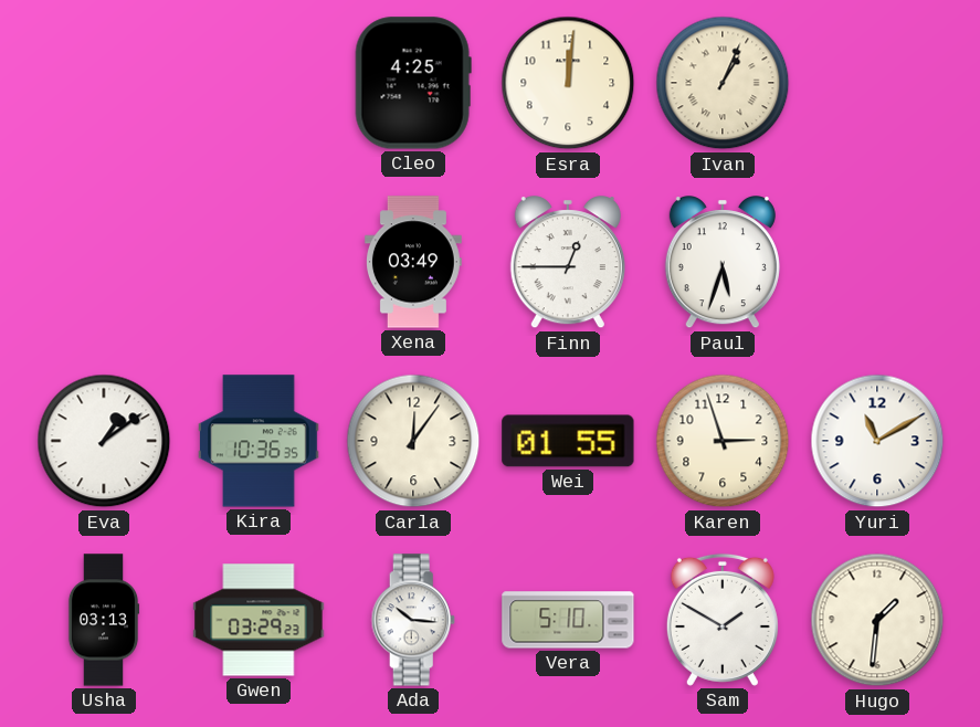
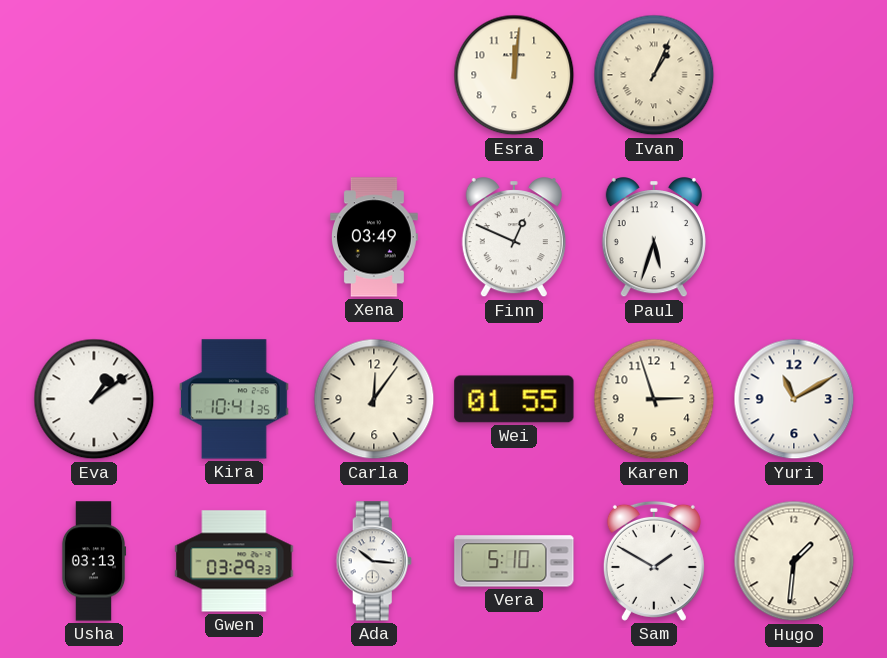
Cleo: 4:25 -> none (413, 83)
Finn: 12:45 -> 12:49 (514, 238)
Kira: 10:36 -> 10:41 (235, 399)
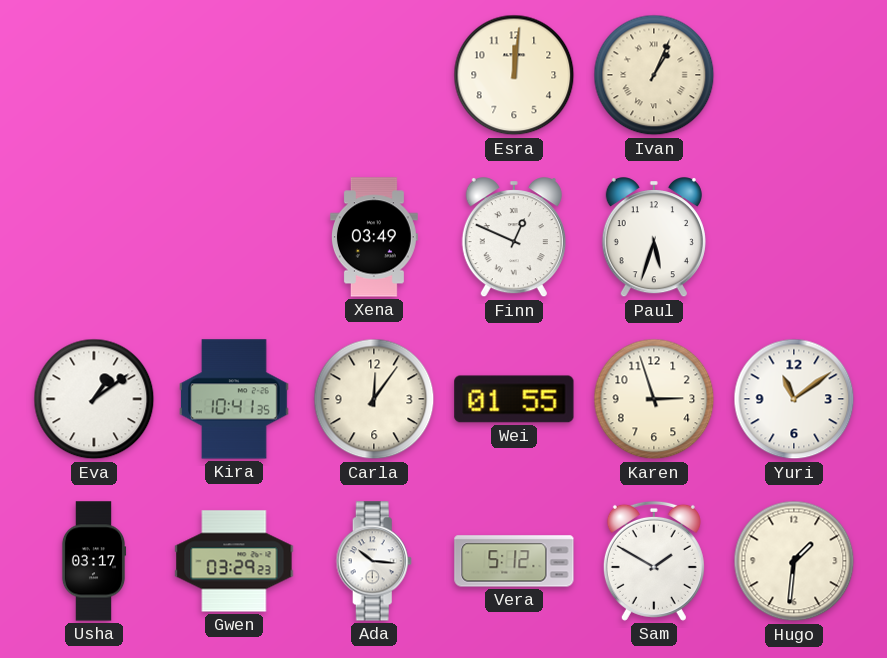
Yuri: 11:10 -> 11:09 (794, 399)
Usha: 03:13 -> 03:17 (94, 561)
Vera: 5:10 -> 5:12 (514, 561)
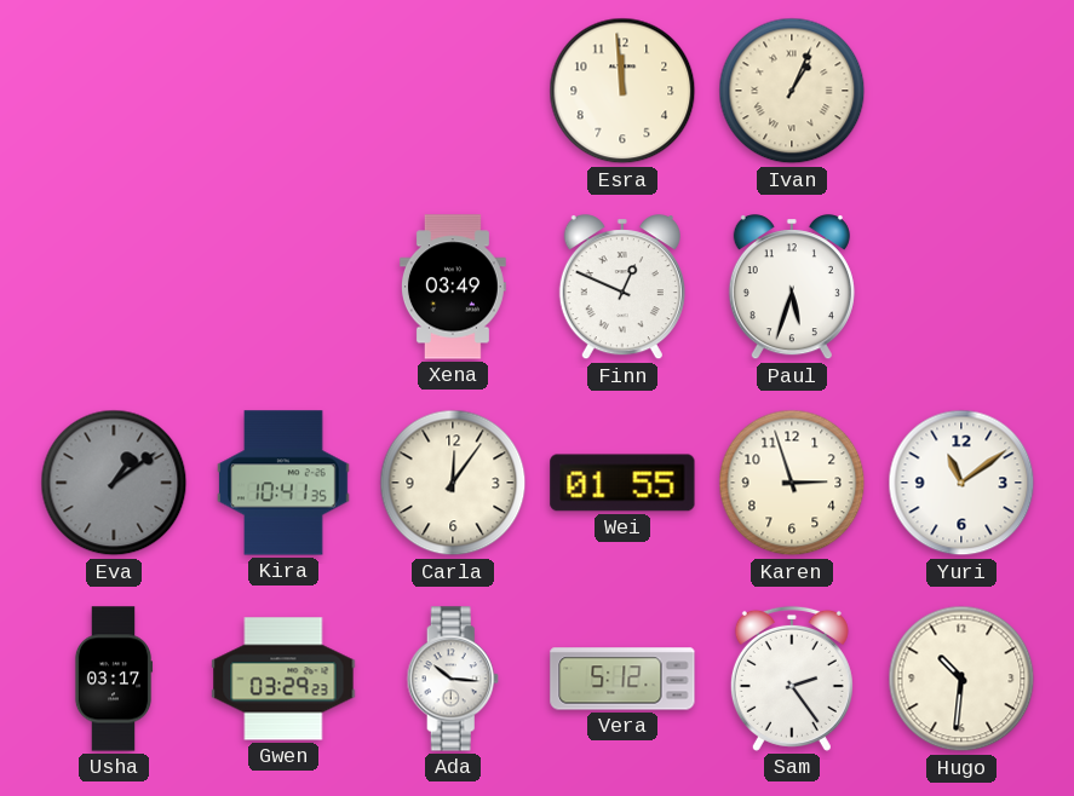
Esra: 12:01 -> 11:59 (622, 91)
Eva dial: white -> grey (114, 483)
Sam: 1:50 -> 2:24 (792, 679)
Hugo: 1:31 -> 10:31 (961, 679)
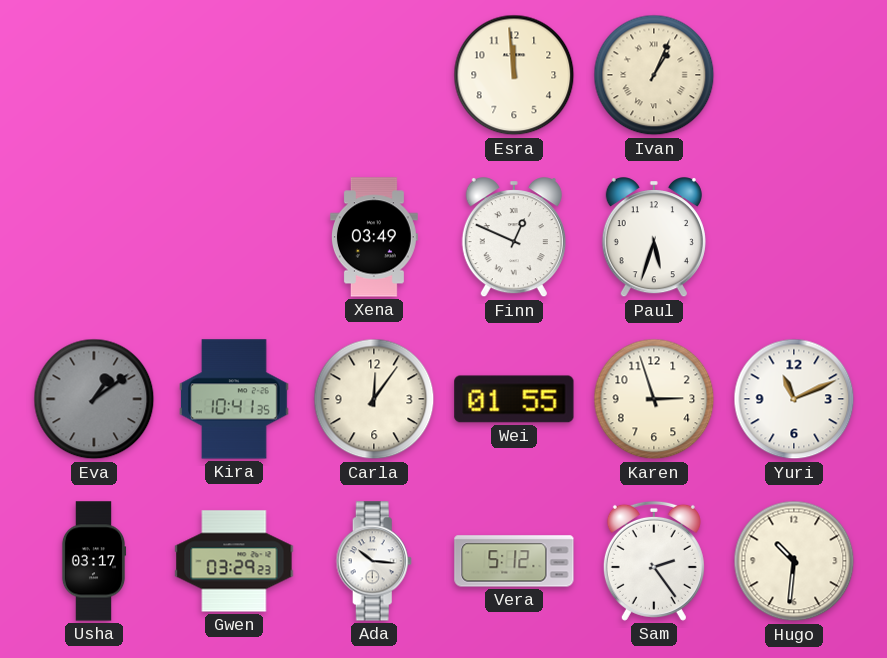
Yuri: 11:09 -> 11:11 (794, 399)
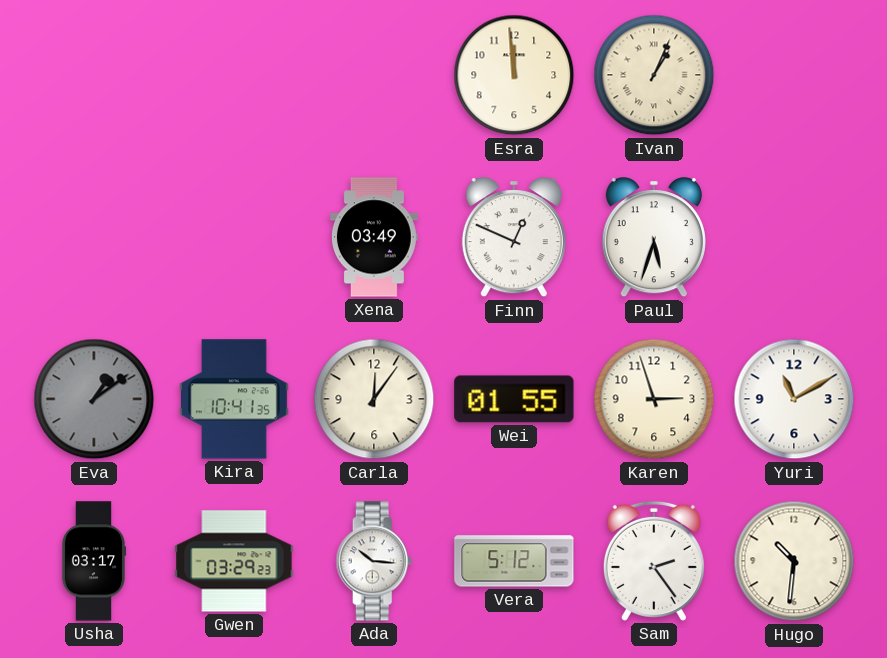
Yuri: 11:11 -> 11:10 (794, 399)
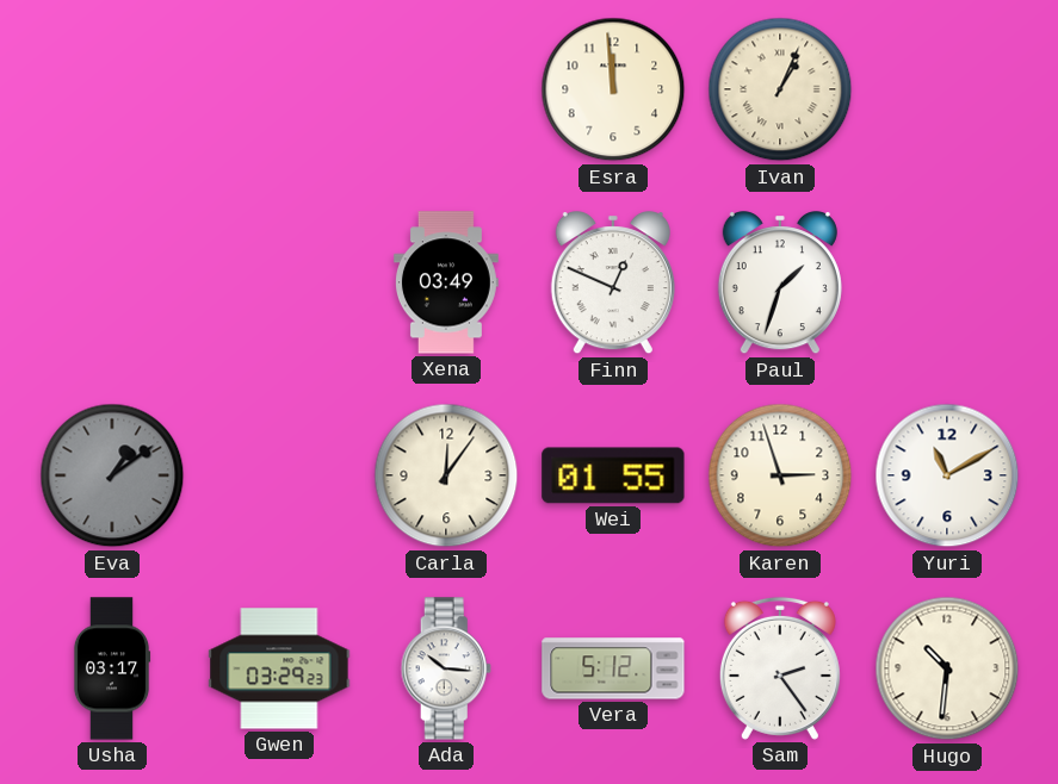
Paul: 5:33 -> 1:33 (780, 284)
Kira: 10:41 -> none (235, 399)
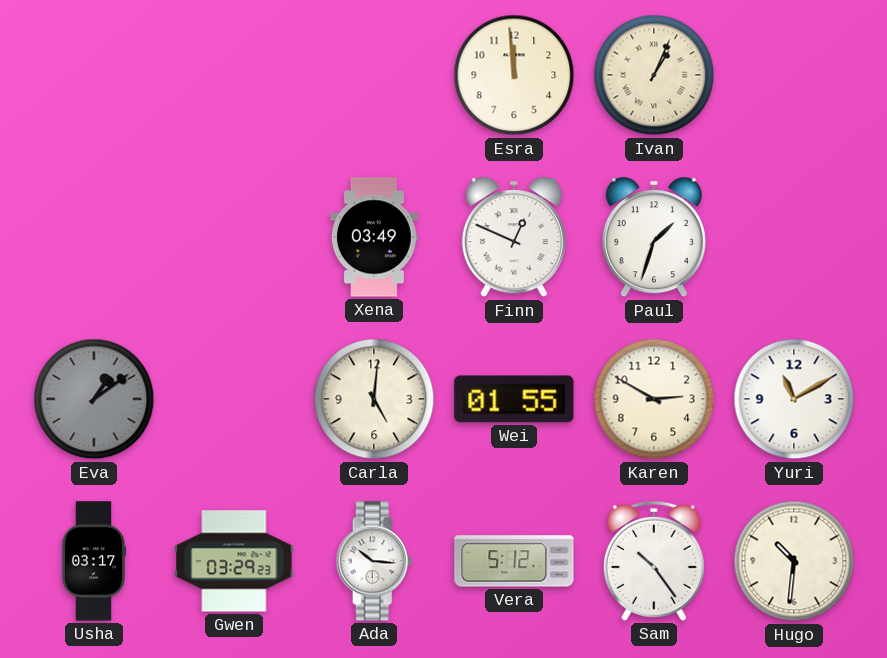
Carla: 12:06 -> 5:01 (374, 399)
Karen: 2:57 -> 2:50 (654, 399)
Sam: 2:24 -> 10:24 (654, 561)
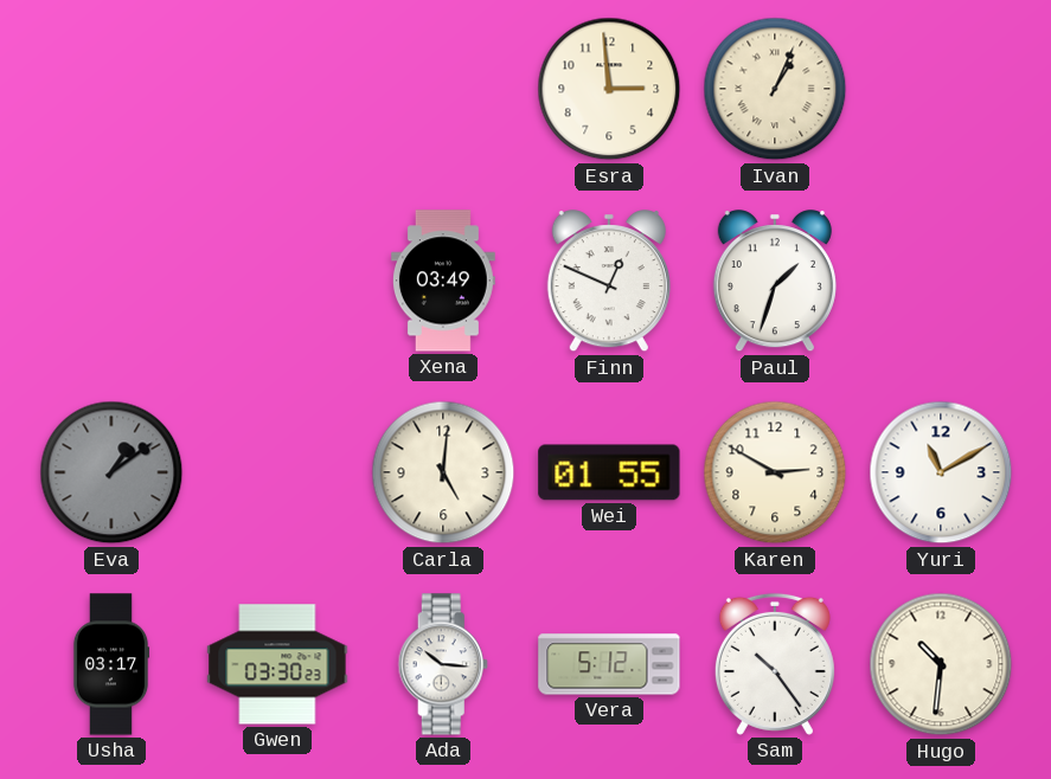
Esra: 11:59 -> 2:59 (609, 89)
Gwen: 03:29 -> 03:30 (277, 664)
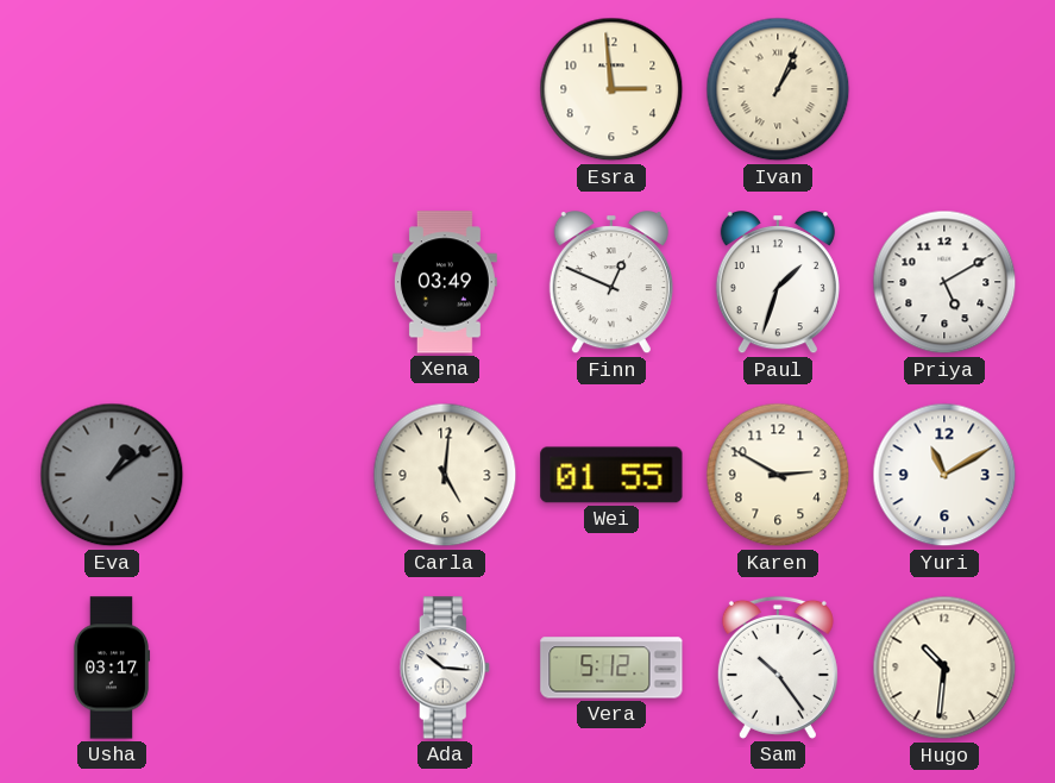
Priya: none -> 5:10 (944, 282)
Gwen: 03:30 -> none (277, 664)
